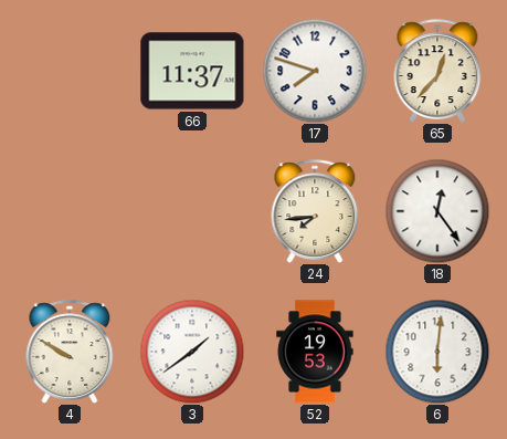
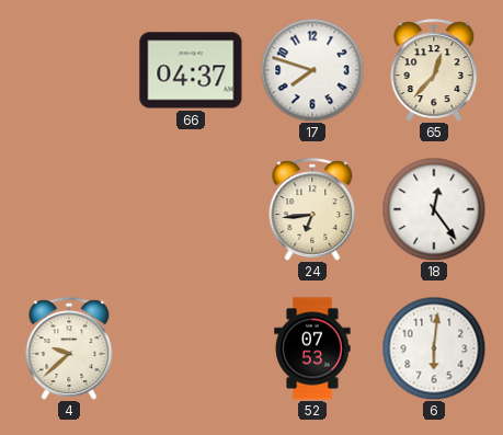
66: 11:37 -> 04:37 (191, 70)
24: 7:44 -> 6:44 (312, 209)
4: 9:50 -> 9:38 (69, 348)
3: 1:39 -> none (192, 352)
52: 19:53 -> 07:53 (312, 348)
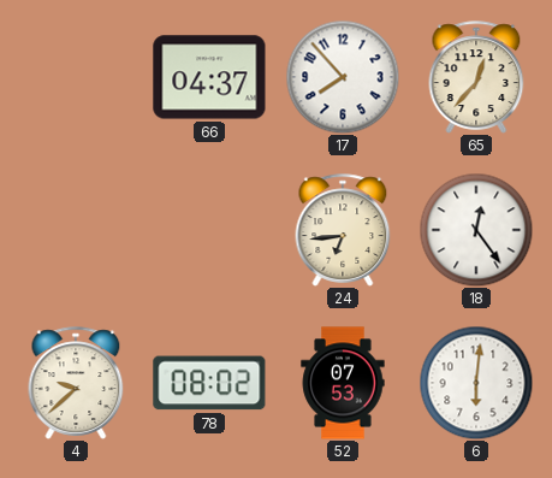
17: 7:48 -> 7:53 (343, 77)
78: none -> 08:02 (209, 383)
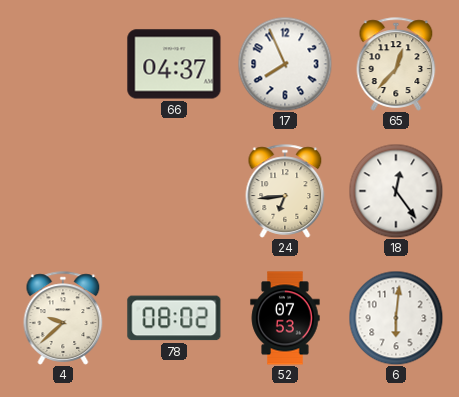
17: 7:53 -> 7:56 (285, 64)
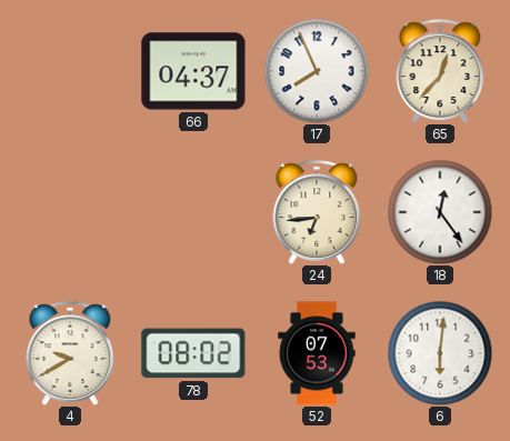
4: 9:38 -> 9:40 (70, 353)
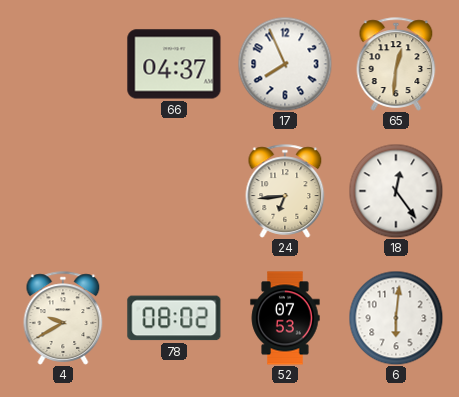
65: 12:37 -> 12:31 (396, 64)
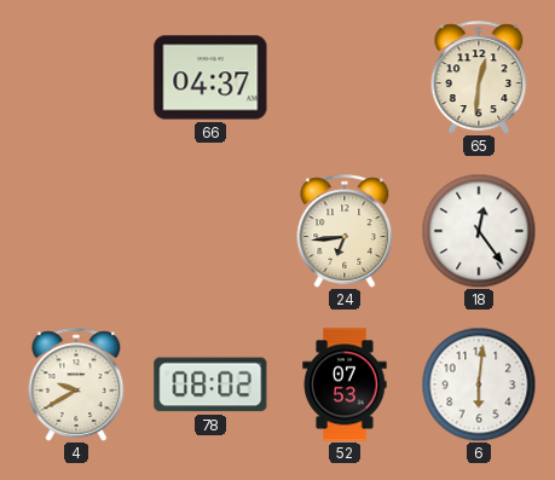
17: 7:56 -> none (285, 64)
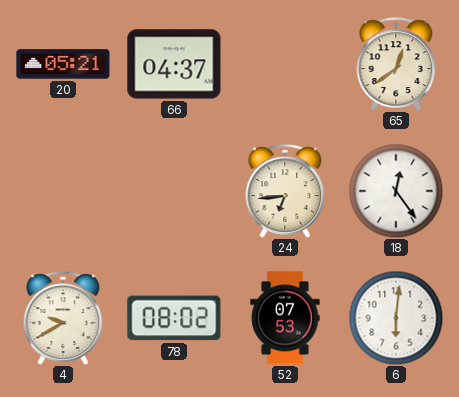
20: none -> 05:21 (63, 64)
65: 12:31 -> 12:39 (396, 64)
